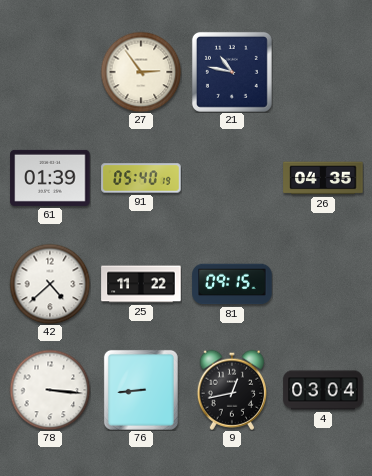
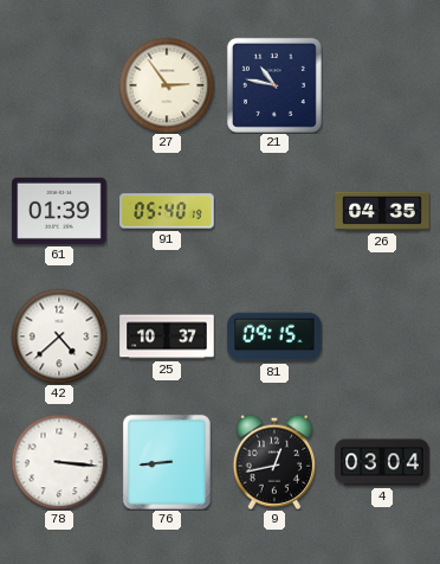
25: 11:22 -> 10:37 (167, 337)
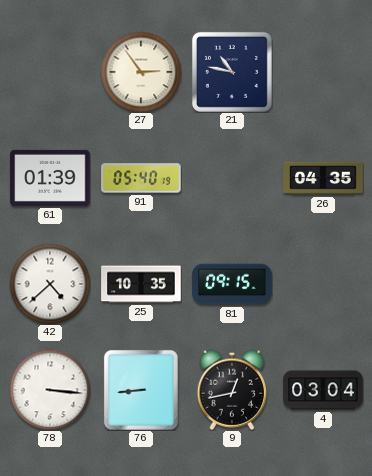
25: 10:37 -> 10:35 (141, 284)
